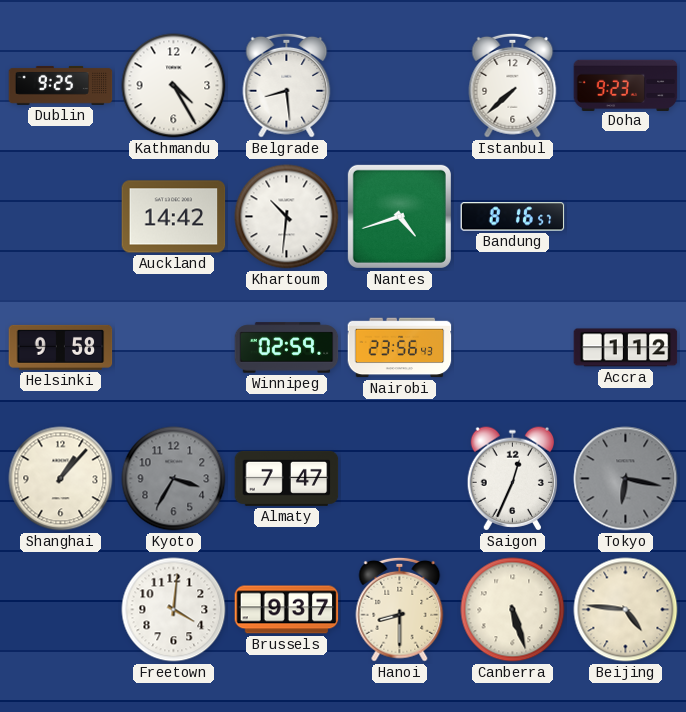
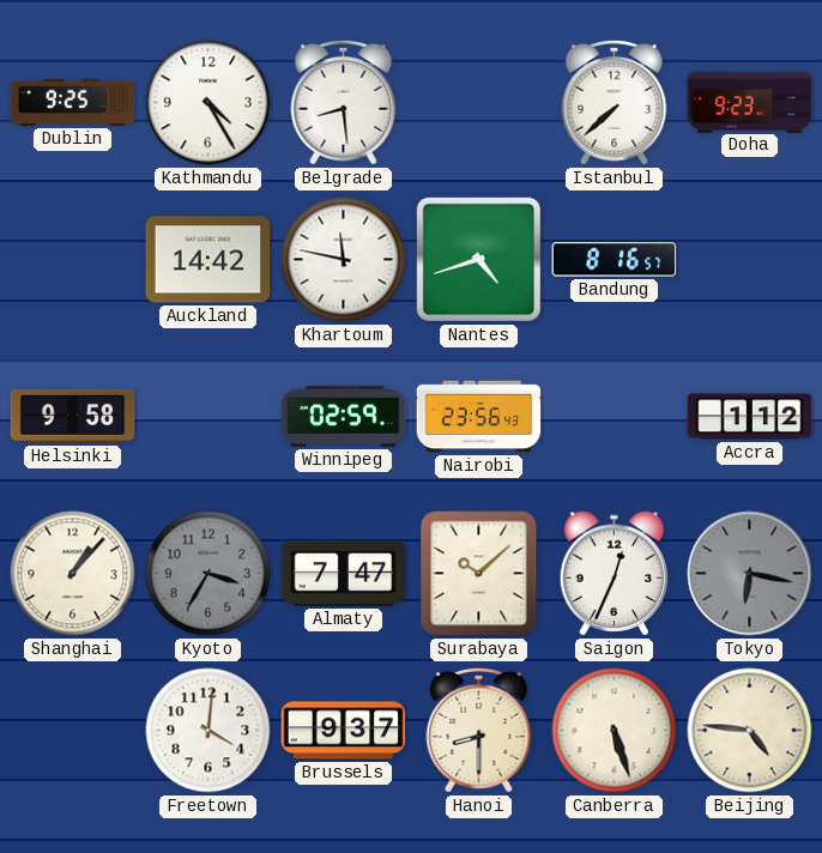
Khartoum: 10:31 -> 11:47 (344, 260)
Surabaya: none -> 10:08 (479, 574)
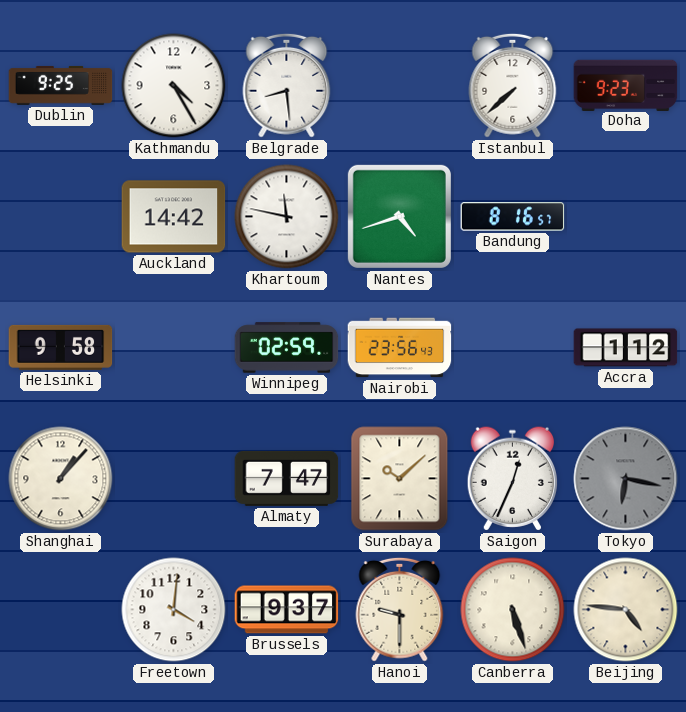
Kyoto: 3:35 -> none (208, 574)
Hanoi: 8:30 -> 9:30 (400, 609)
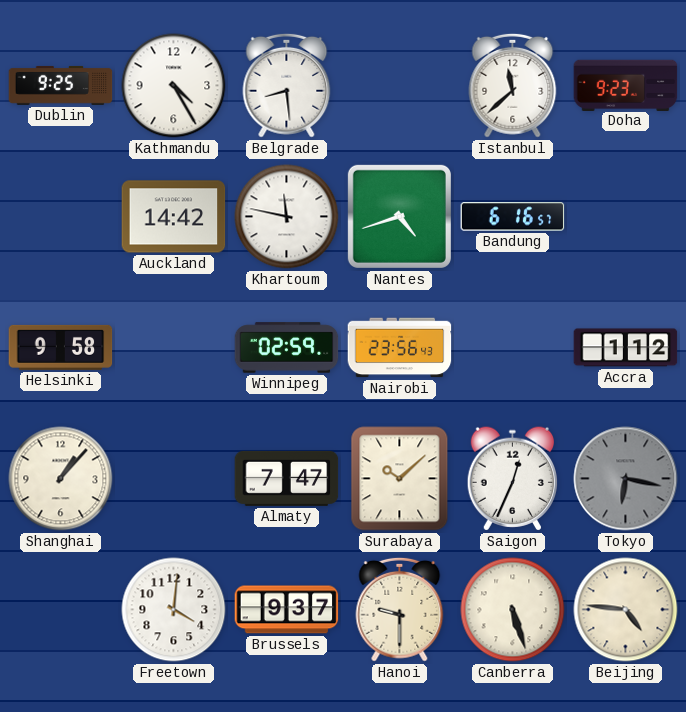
Istanbul: 7:38 -> 11:38 (513, 85)
Bandung: 8:16 -> 6:16 (513, 217)
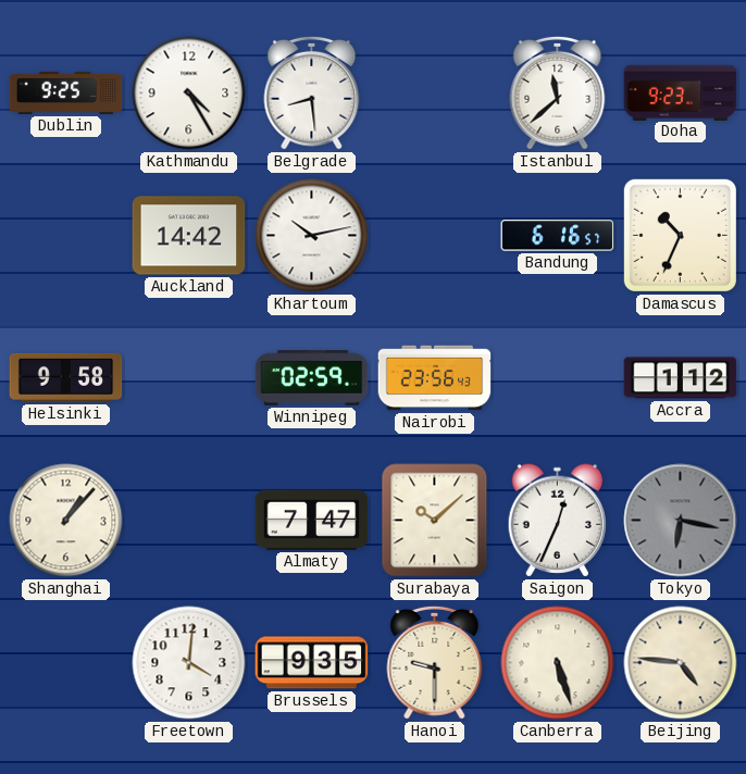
Khartoum: 11:47 -> 10:13 (312, 236)
Nantes: 4:42 -> none (399, 216)
Damascus: none -> 10:34 (680, 235)
Brussels: 9:37 -> 9:35 (312, 663)
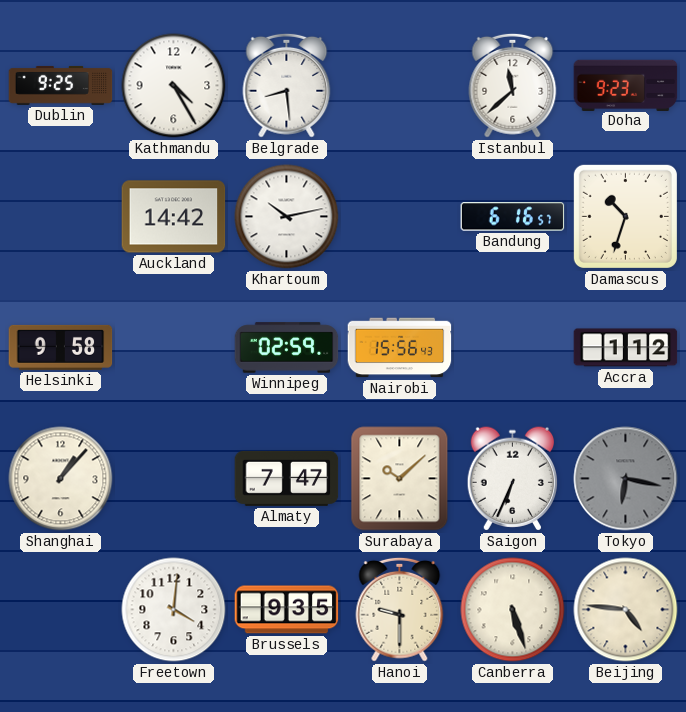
Damascus: 10:34 -> 10:33 (625, 216)
Nairobi: 23:56 -> 15:56 (400, 348)
Saigon: 12:34 -> 6:34 (512, 479)
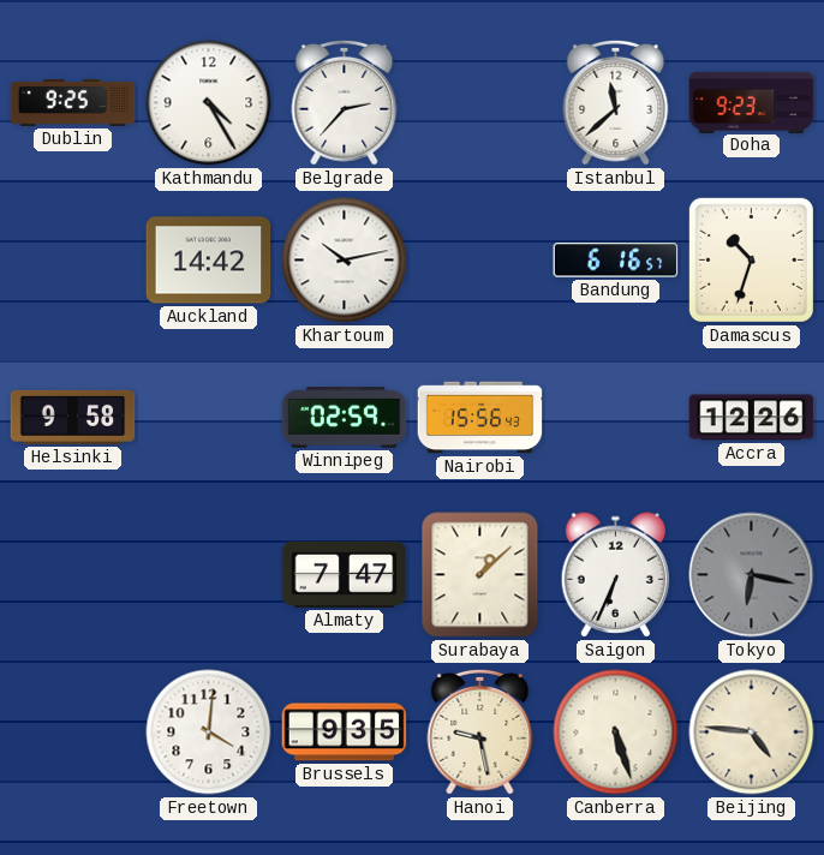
Belgrade: 8:29 -> 2:37 (345, 102)
Accra: 1:12 -> 12:26 (752, 418)
Shanghai: 1:07 -> none (61, 479)
Surabaya: 10:08 -> 1:08 (480, 575)
Hanoi: 9:30 -> 9:28 (480, 731)
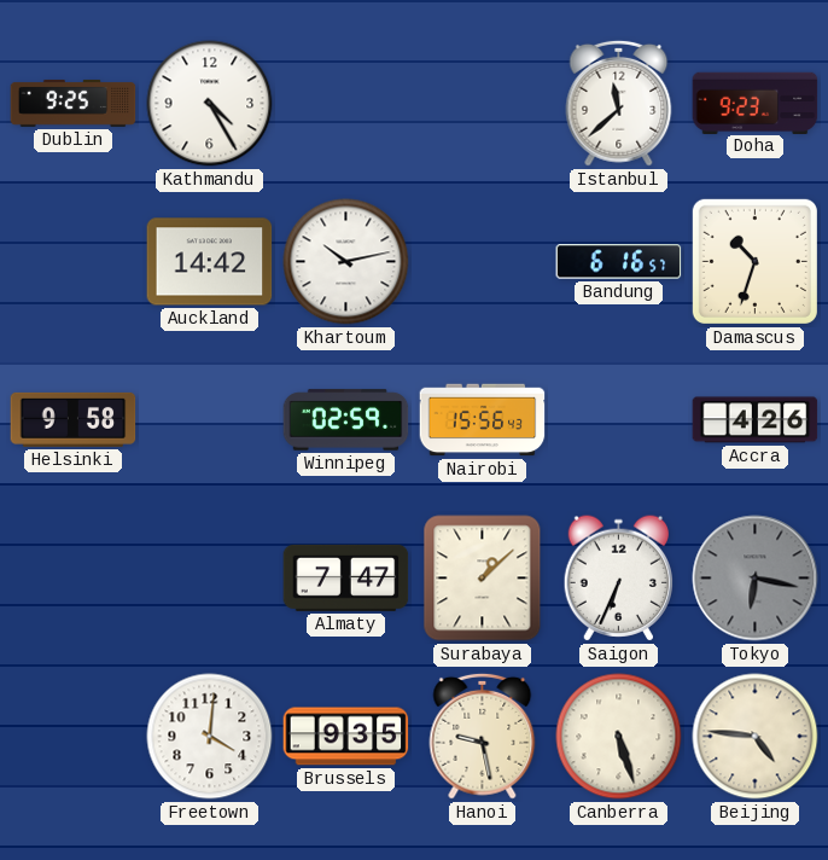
Belgrade: 2:37 -> none (345, 102)
Accra: 12:26 -> 4:26 (756, 420)
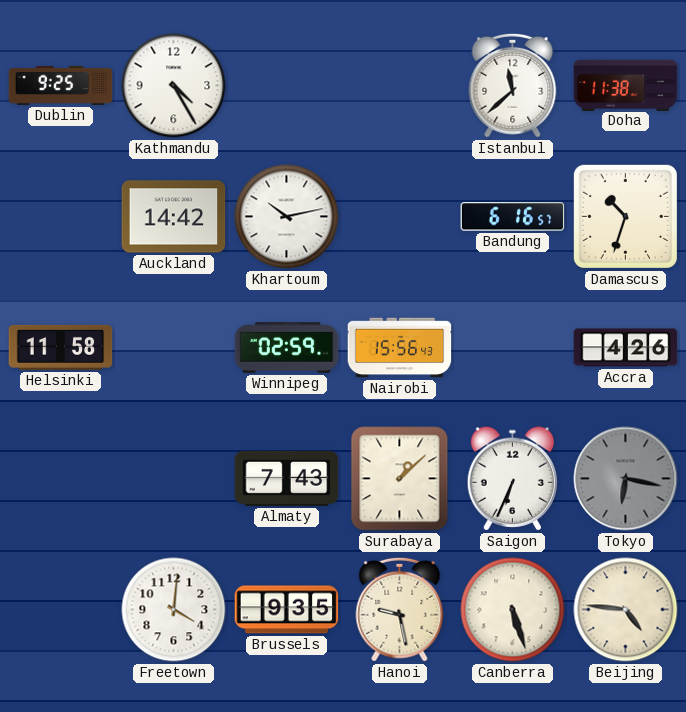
Doha: 9:23 -> 11:38 (626, 85)
Helsinki: 9:58 -> 11:58 (61, 347)
Almaty: 7:47 -> 7:43 (287, 478)
